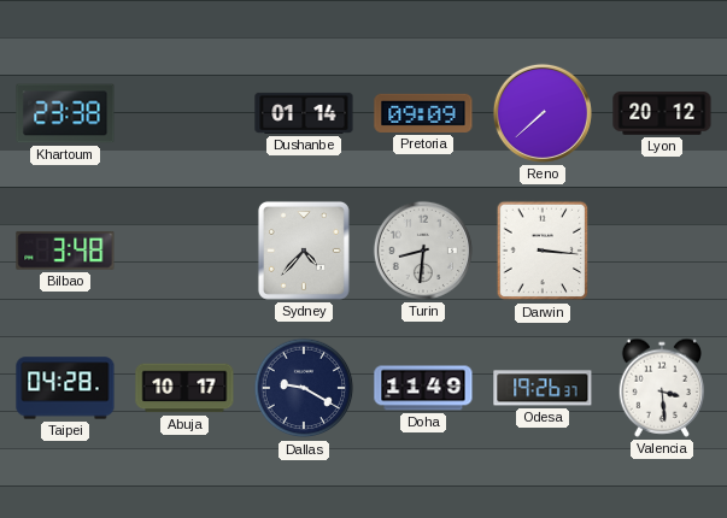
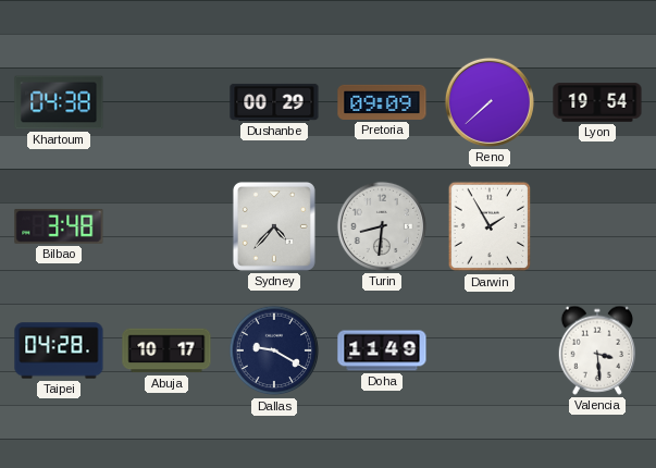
Khartoum: 23:38 -> 04:38 (59, 102)
Dushanbe: 01:14 -> 00:29 (274, 102)
Lyon: 20:12 -> 19:54 (597, 102)
Darwin: 3:16 -> 1:55 (490, 226)
Odesa: 19:26 -> none (543, 388)
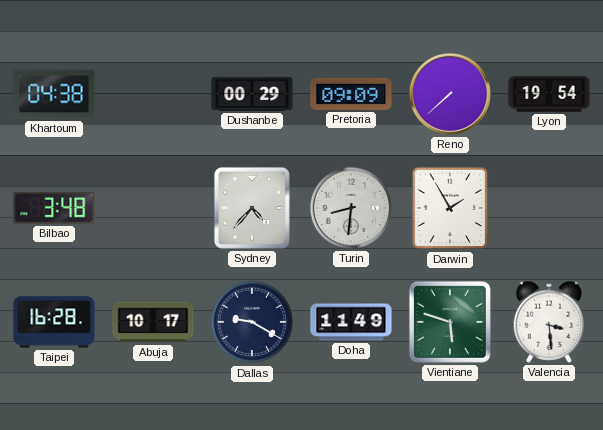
Taipei: 04:28 -> 16:28 (54, 322)
Vientiane: none -> 5:48 (450, 322)
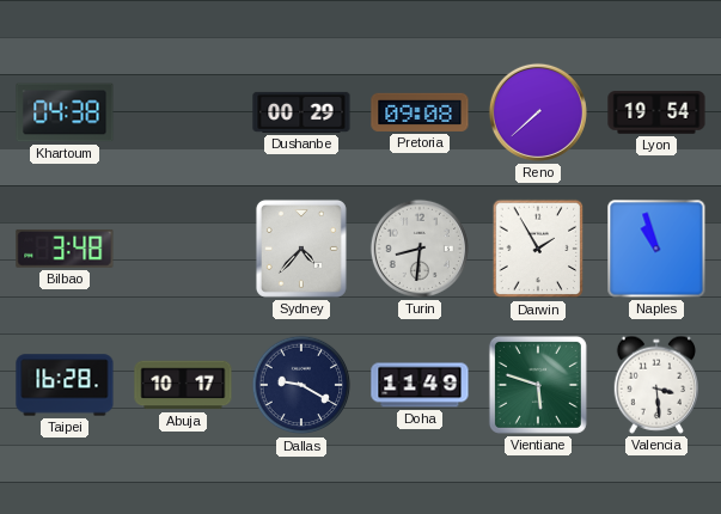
Pretoria: 09:09 -> 09:08 (420, 112)
Naples: none -> 10:57 (656, 249)
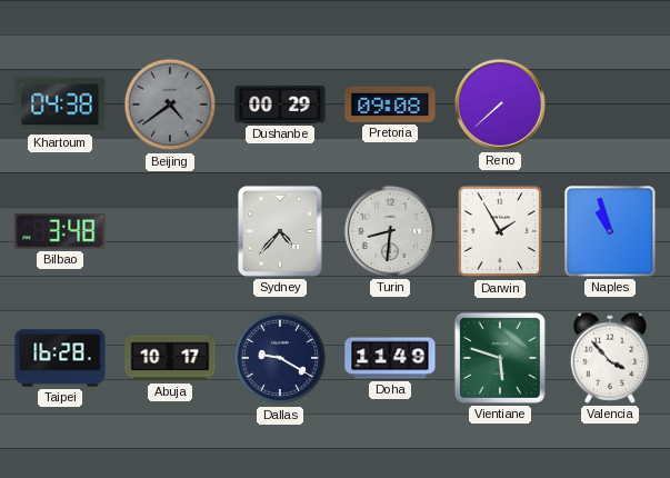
Beijing: none -> 4:39 (170, 104)
Lyon: 19:54 -> none (656, 112)
Valencia: 3:29 -> 3:53 (609, 358)
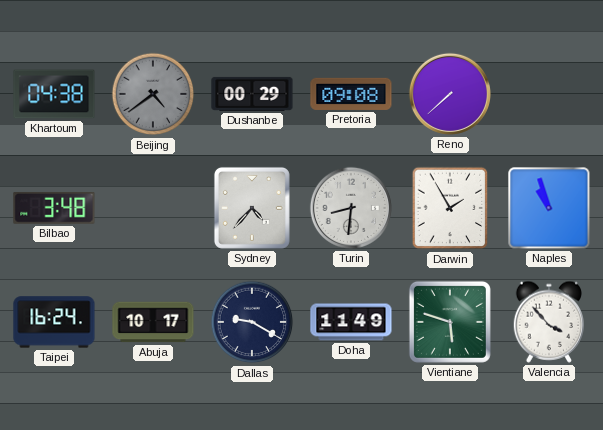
Taipei: 16:28 -> 16:24 (54, 322)
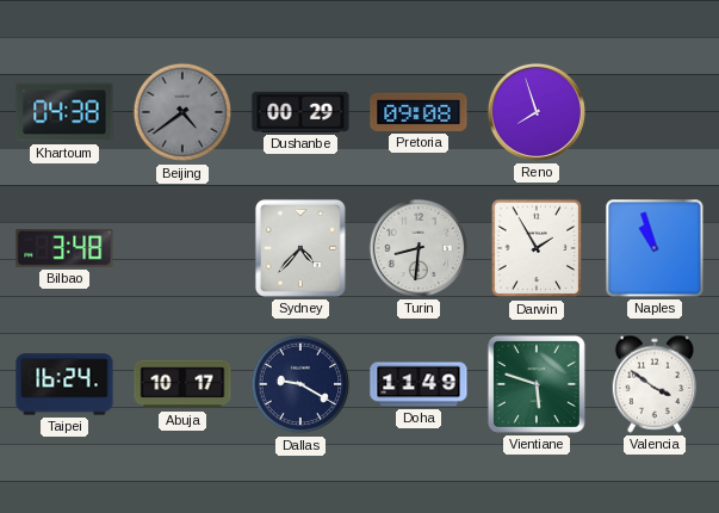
Reno: 7:38 -> 7:57 (537, 112)
Valencia: 3:53 -> 3:51 (653, 384)
